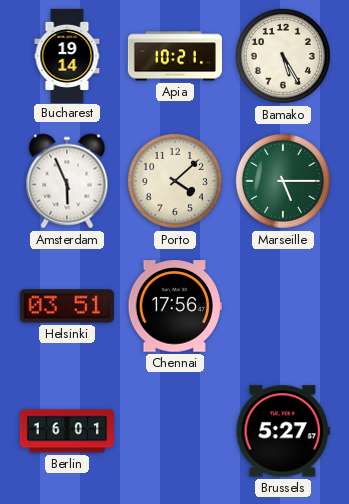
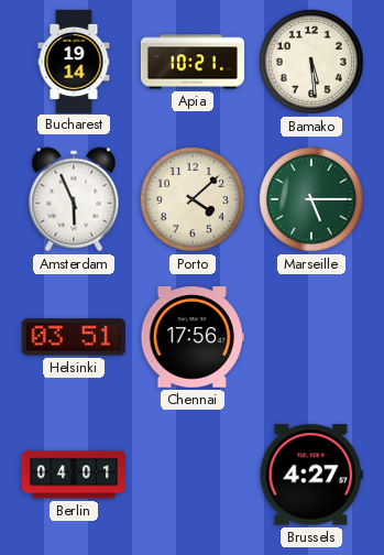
Bamako: 5:25 -> 5:29 (311, 62)
Berlin: 16:01 -> 04:01 (74, 475)
Brussels: 5:27 -> 4:27 (311, 475)
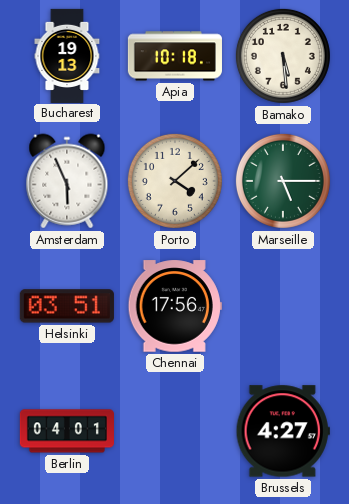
Bucharest: 19:14 -> 19:13 (67, 55)
Apia: 10:21 -> 10:18 (175, 56)
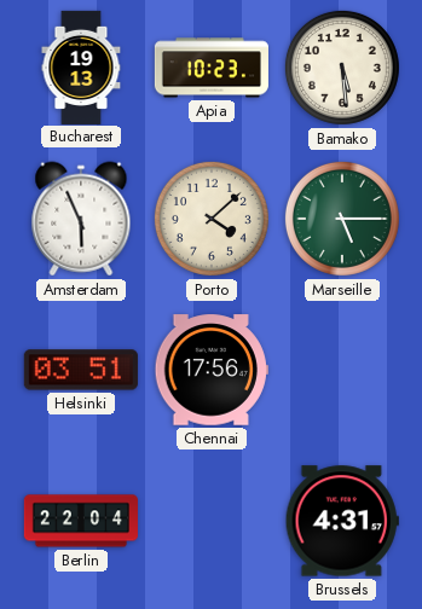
Apia: 10:18 -> 10:23 (212, 68)
Berlin: 04:01 -> 22:04 (81, 521)
Brussels: 4:27 -> 4:31 (342, 521)
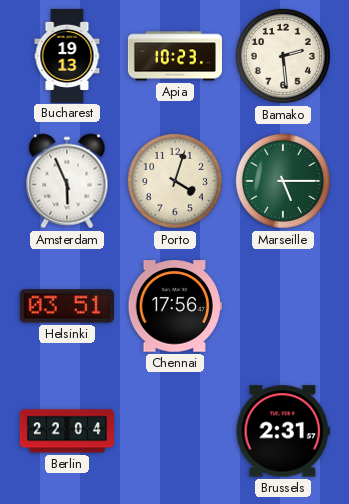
Bamako: 5:29 -> 2:29 (283, 56)
Porto: 4:08 -> 4:03 (175, 181)
Brussels: 4:31 -> 2:31 (283, 431)
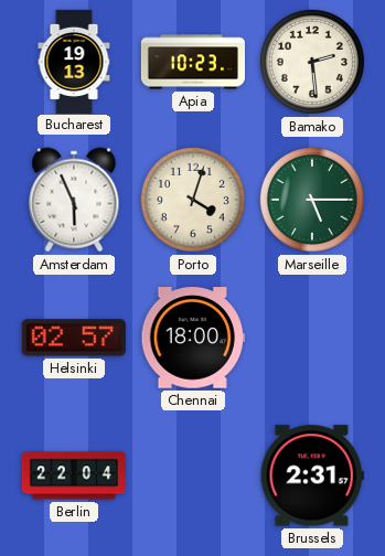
Helsinki: 03:51 -> 02:57 (74, 338)
Chennai: 17:56 -> 18:00 (193, 338)
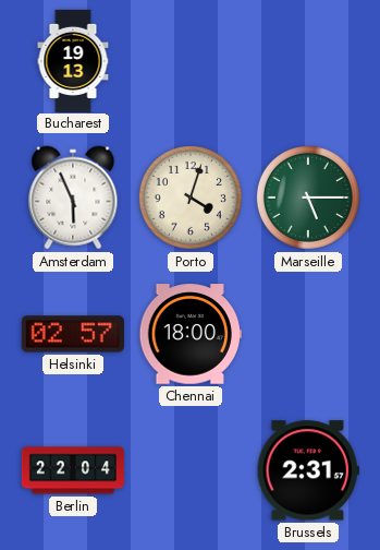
Apia: 10:23 -> none (193, 62)
Bamako: 2:29 -> none (312, 62)
